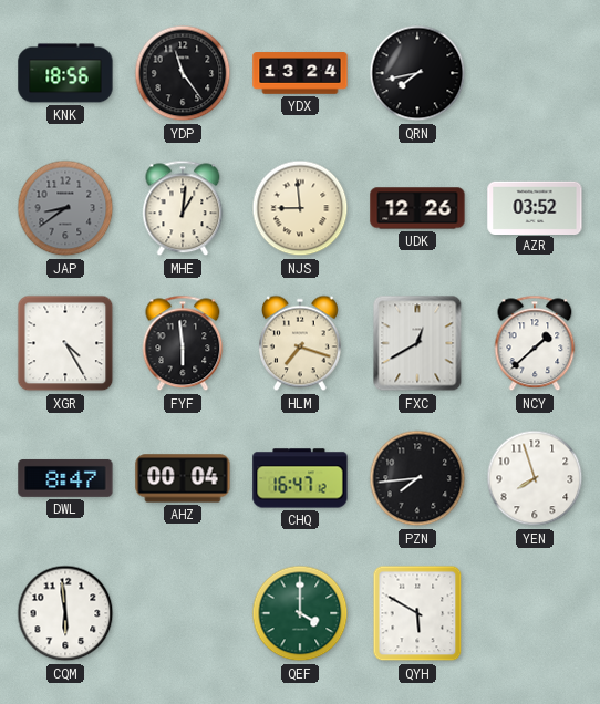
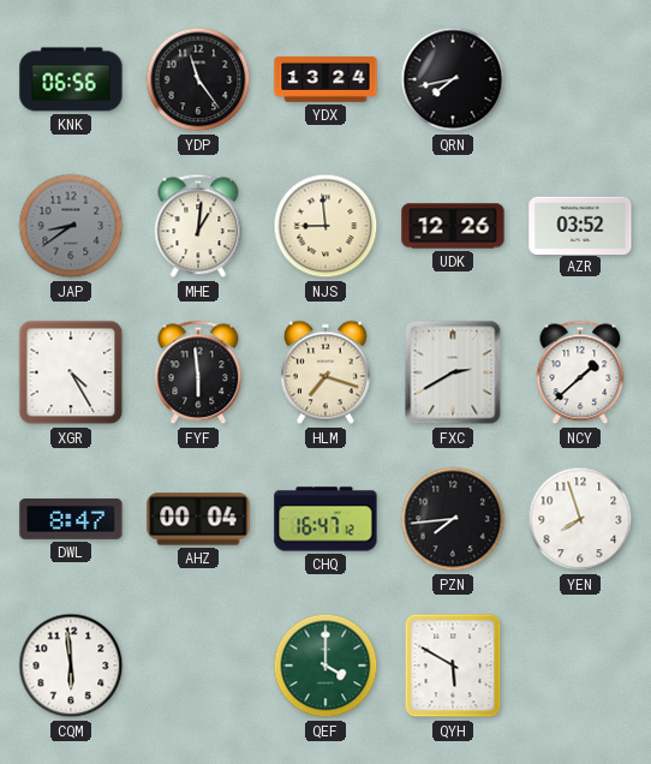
KNK: 18:56 -> 06:56 (71, 79)
FXC: 12:40 -> 2:40 (453, 372)
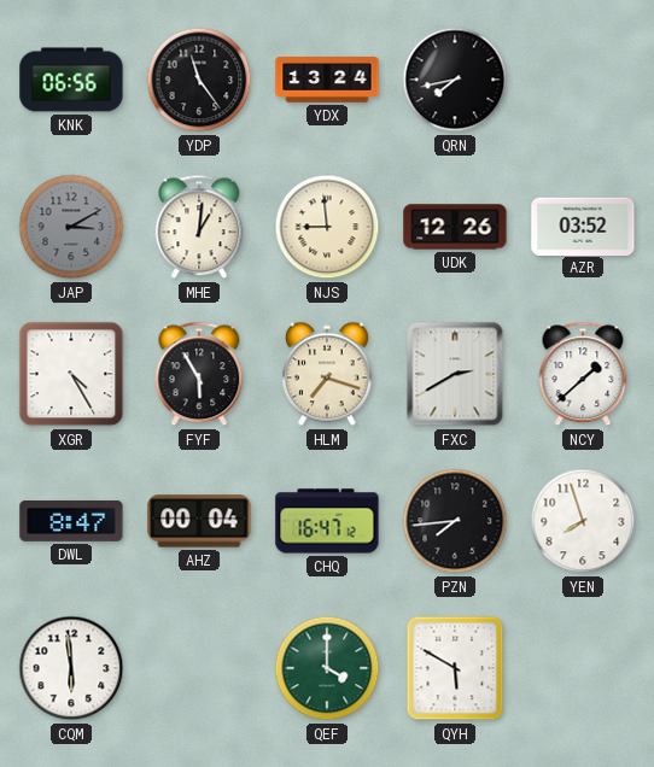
JAP: 8:39 -> 3:10 (71, 227)
FYF: 5:59 -> 5:55 (199, 374)
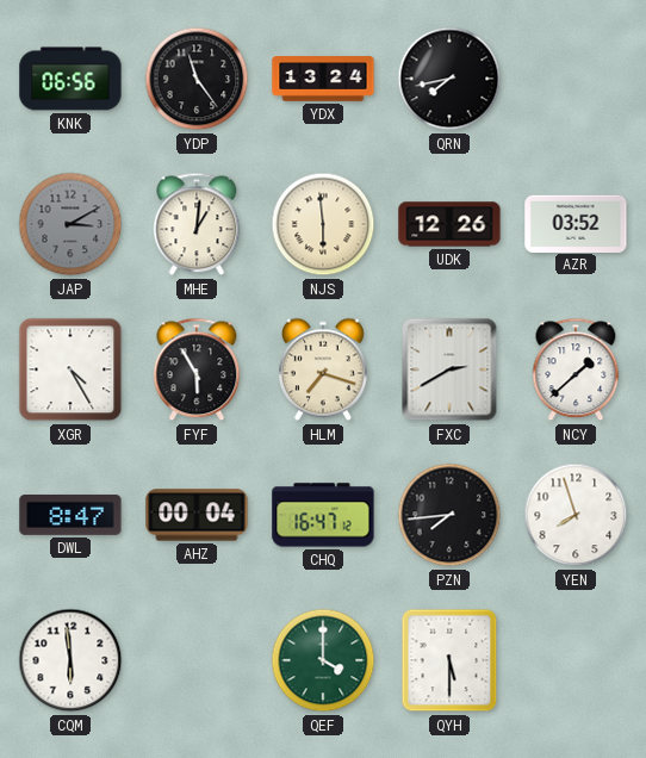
NJS: 8:59 -> 5:59 (323, 224)
QYH: 5:50 -> 5:30 (449, 660)
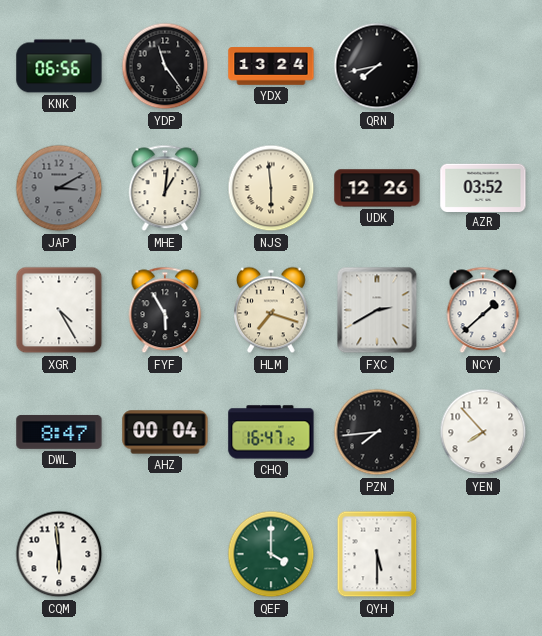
YEN: 7:57 -> 7:53 (483, 432)
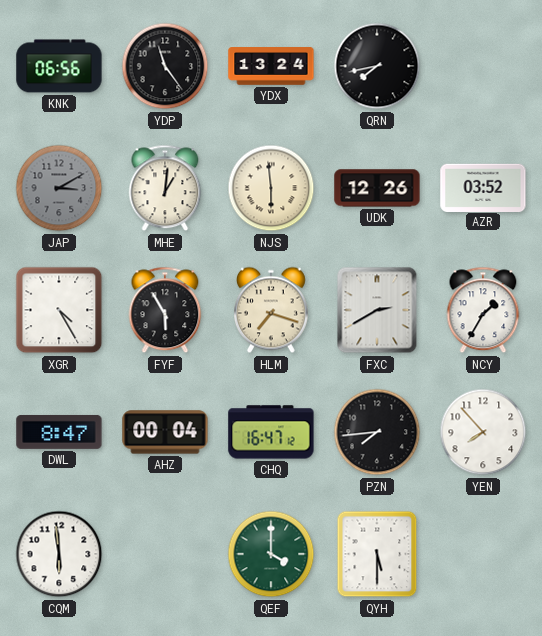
NCY: 1:38 -> 1:35 (483, 310)
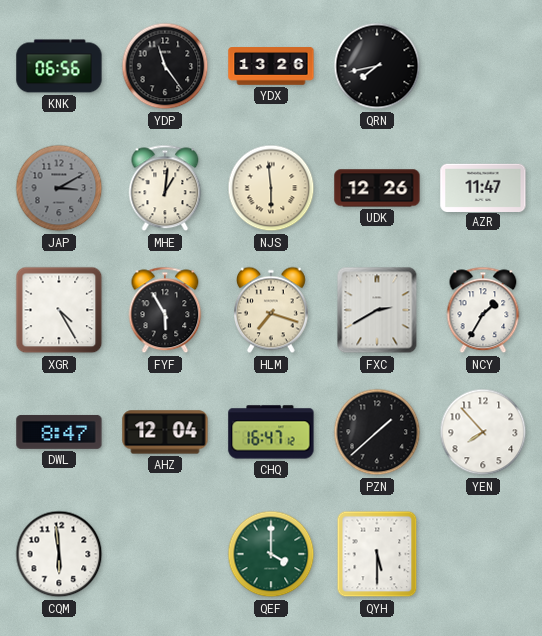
YDX: 13:24 -> 13:26 (271, 66)
AZR: 03:52 -> 11:47 (483, 187)
AHZ: 00:04 -> 12:04 (165, 432)
PZN: 7:44 -> 1:38 (377, 432)
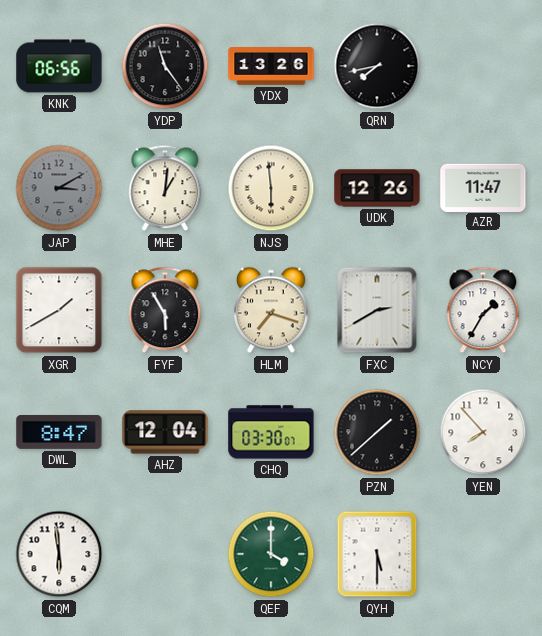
XGR: 4:25 -> 1:40 (59, 310)
CHQ: 16:47 -> 03:30 (271, 432)
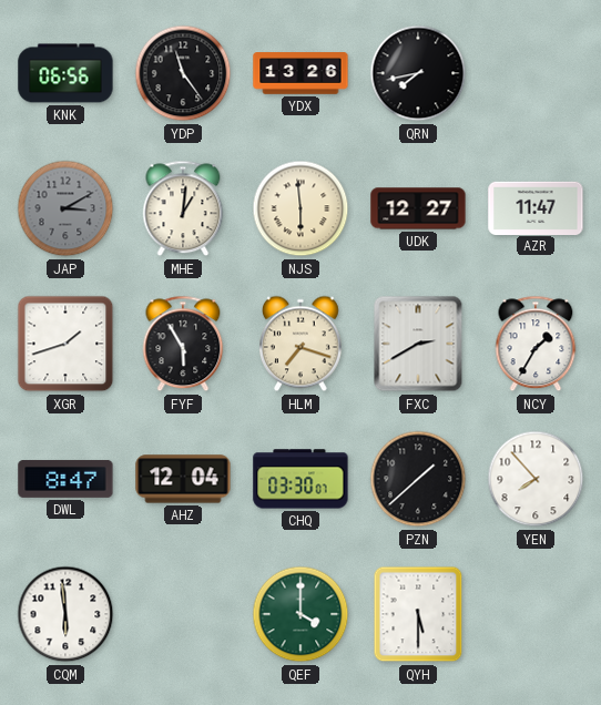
UDK: 12:26 -> 12:27 (418, 208)
XGR: 1:40 -> 1:42 (65, 344)
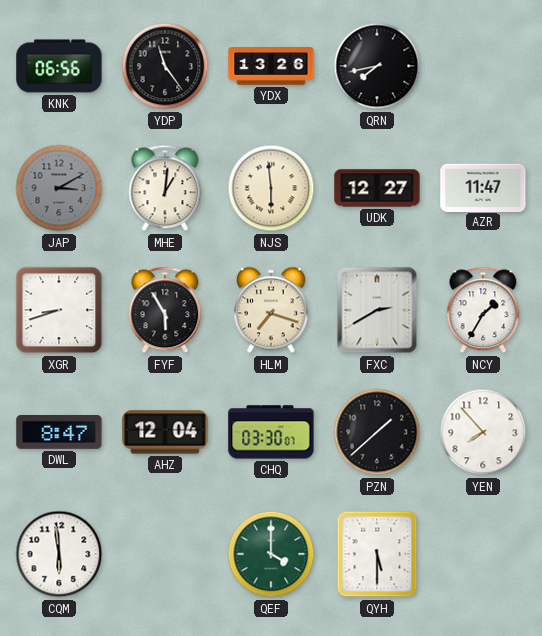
XGR: 1:42 -> 8:42 (59, 310)
